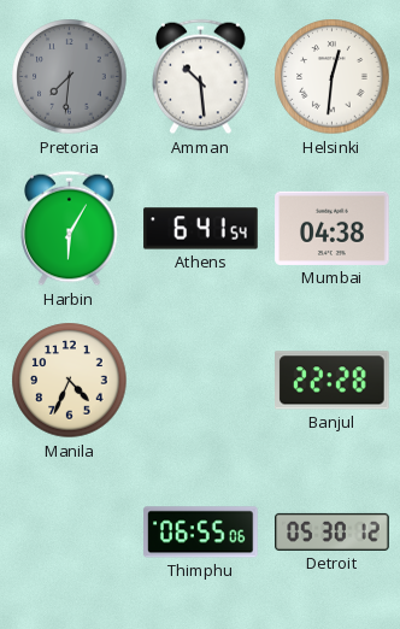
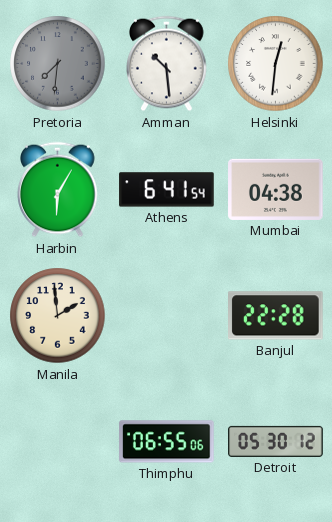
Manila: 4:34 -> 1:59 (58, 316)
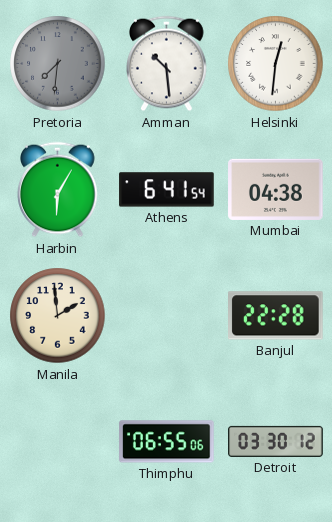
Detroit: 05:30 -> 03:30 (276, 441)
